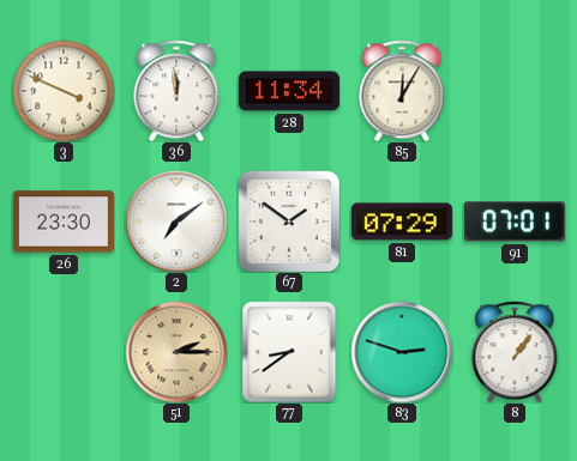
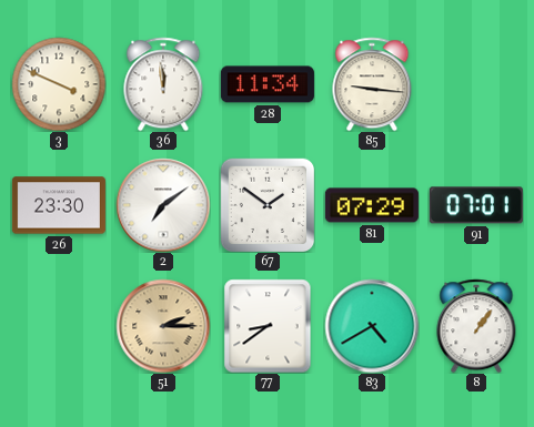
85: 12:05 -> 9:16 (372, 84)
83: 2:48 -> 4:40 (372, 326)
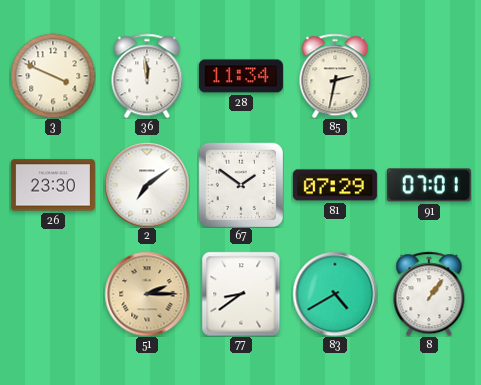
85: 9:16 -> 2:32 (335, 76)
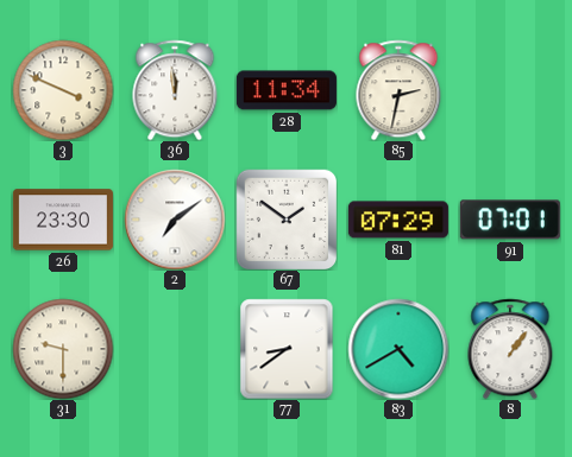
31: none -> 9:30 (63, 349)
51: 2:15 -> none (147, 294)
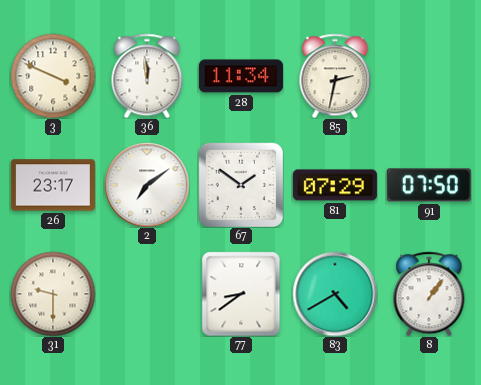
26: 23:30 -> 23:17 (53, 185)
91: 07:01 -> 07:50 (429, 185)
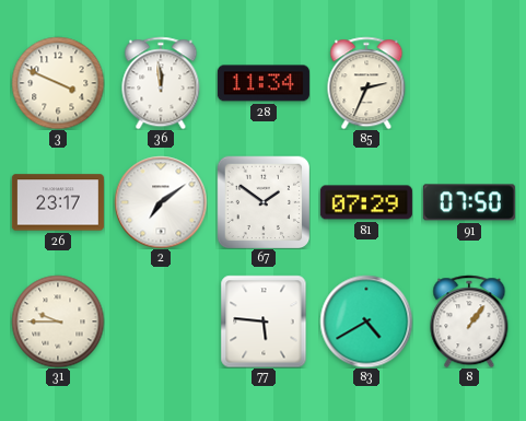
85: 2:32 -> 2:34 (366, 83)
31: 9:30 -> 9:45 (58, 321)
77: 8:39 -> 5:46 (264, 321)
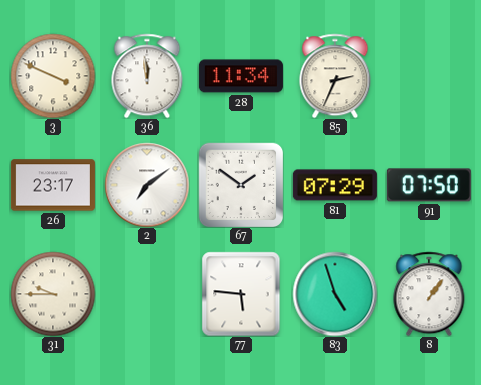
83: 4:40 -> 4:57 (335, 294)
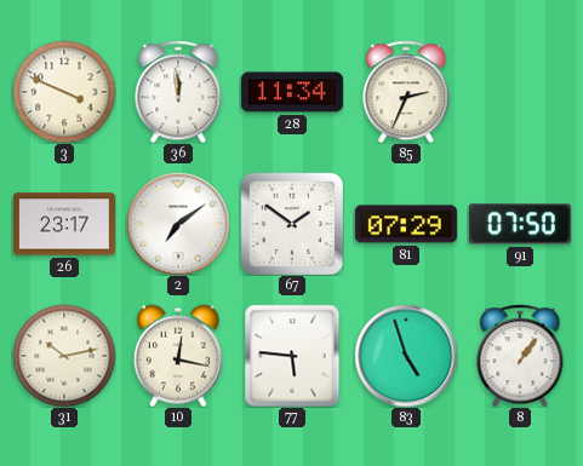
31: 9:45 -> 10:13 (64, 356)
10: none -> 12:17 (178, 356)
